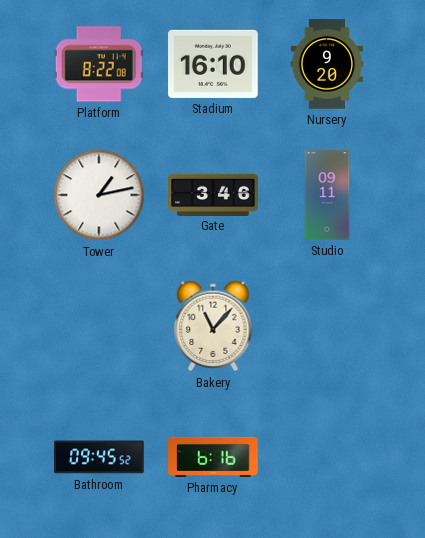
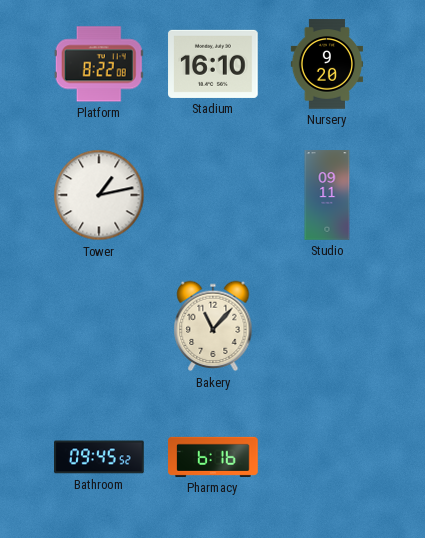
Gate: 3:46 -> none (213, 194)
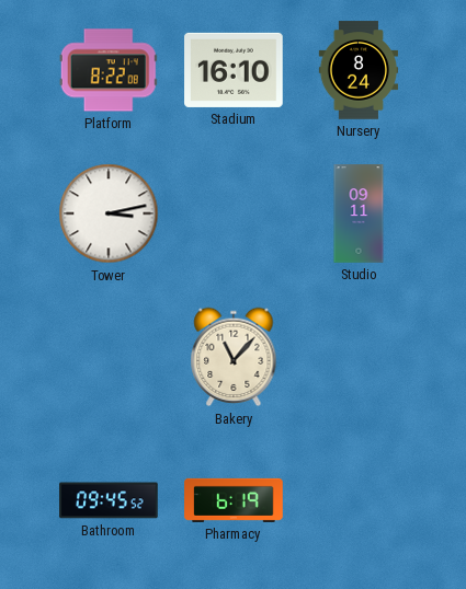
Nursery: 9:20 -> 8:24 (359, 70)
Tower: 1:13 -> 3:13 (109, 213)
Pharmacy: 6:16 -> 6:19 (234, 500)
